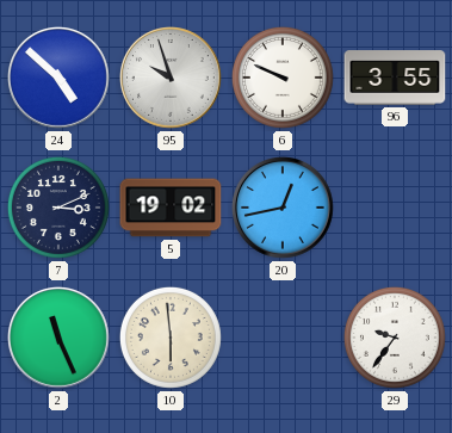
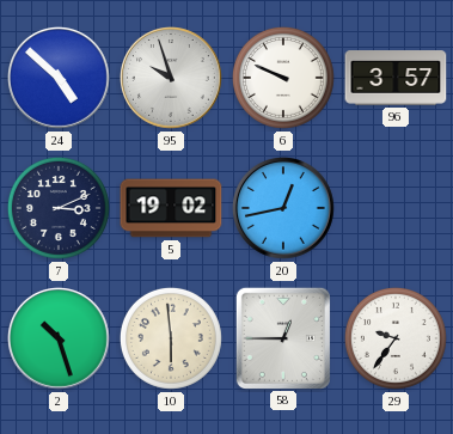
96: 3:55 -> 3:57 (396, 78)
2: 11:26 -> 10:27 (60, 340)
58: none -> 12:45 (283, 337)
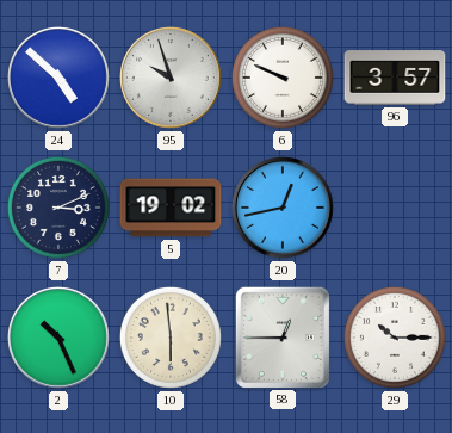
2: 10:27 -> 10:26 (60, 339)
29: 9:36 -> 10:15 (395, 338)
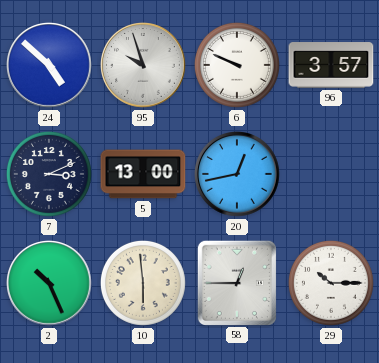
5: 19:02 -> 13:00 (143, 174)
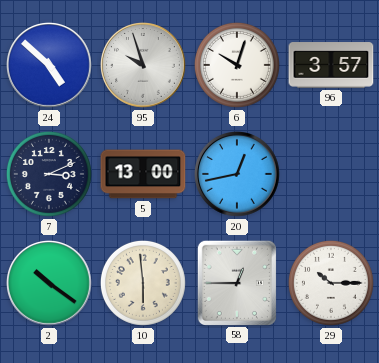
6: 9:49 -> 10:03 (237, 65)
2: 10:26 -> 10:21 (50, 284)
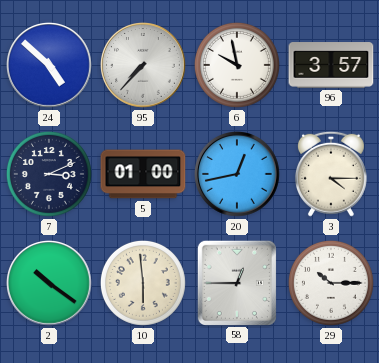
95: 9:57 -> 7:37 (144, 66)
6: 10:03 -> 9:58 (237, 65)
5: 13:00 -> 01:00 (143, 174)
3: none -> 4:15 (331, 174)
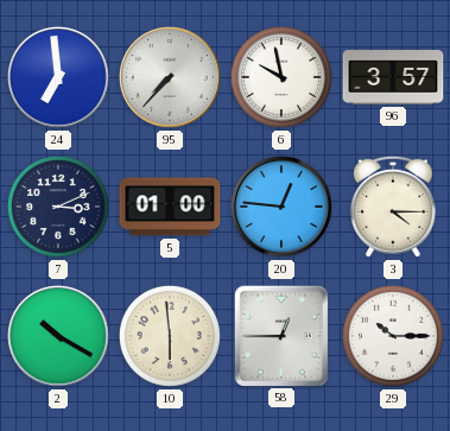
24: 4:52 -> 6:59 (59, 78)
20: 12:43 -> 12:46 (283, 208)
2: 10:21 -> 10:20 (59, 337)
